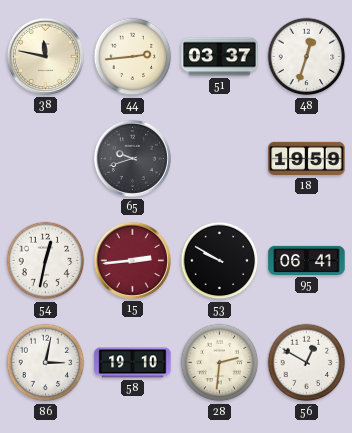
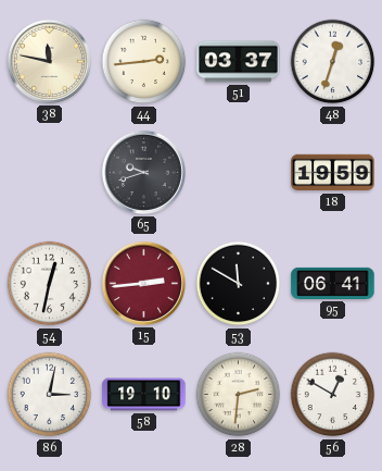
53: 9:50 -> 11:50 (239, 284)
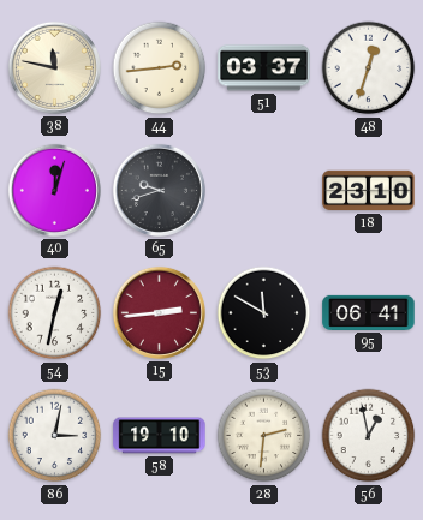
40: none -> 12:03 (54, 190)
18: 19:59 -> 23:10 (369, 191)
56: 12:50 -> 12:58 (369, 436)
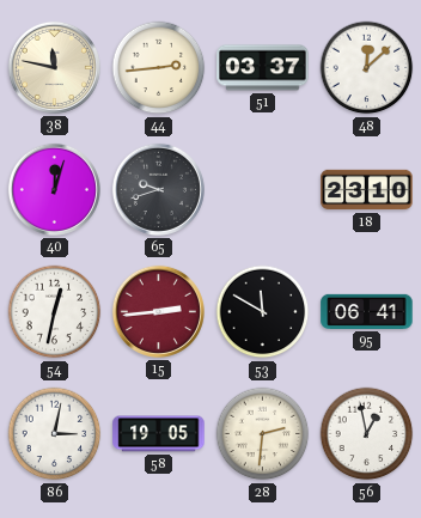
48: 12:33 -> 12:08 (367, 68)
58: 19:10 -> 19:05 (159, 434)
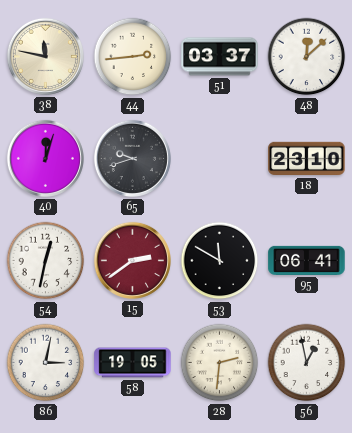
15: 2:44 -> 2:39 (132, 260)
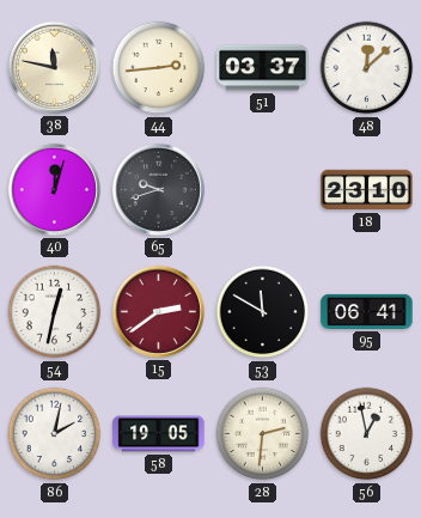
86: 3:02 -> 2:02 (55, 434)
